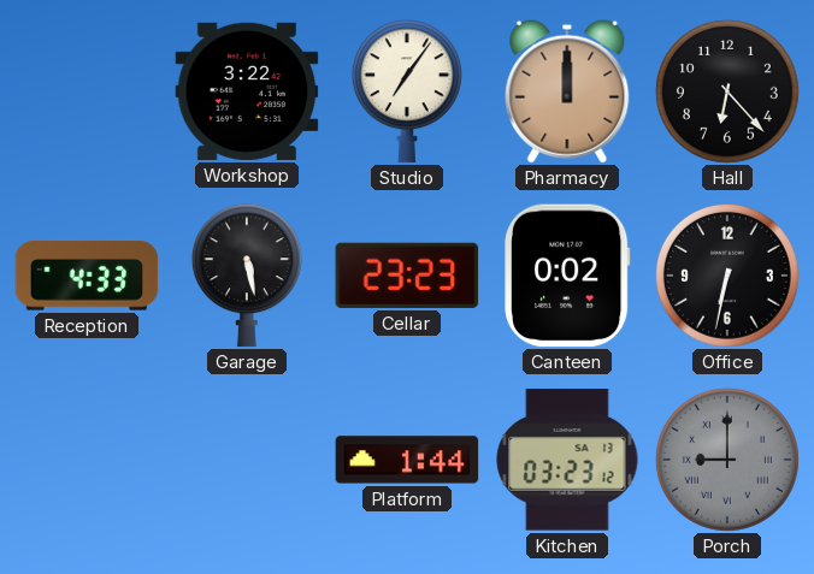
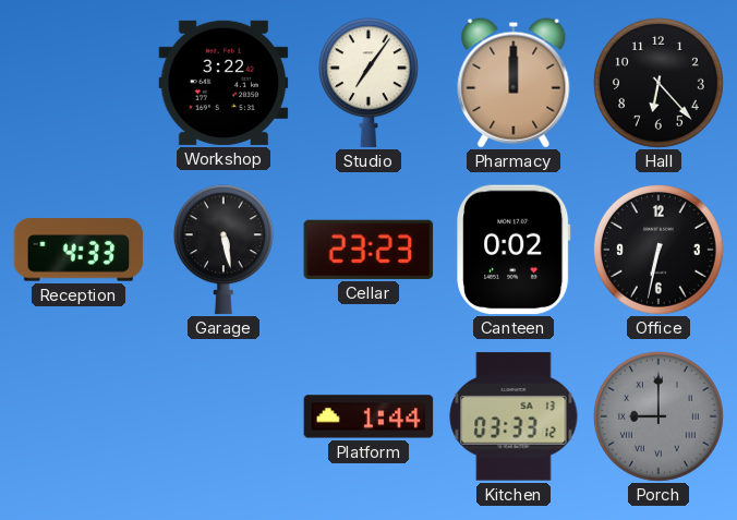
Kitchen: 03:23 -> 03:33 (514, 416)
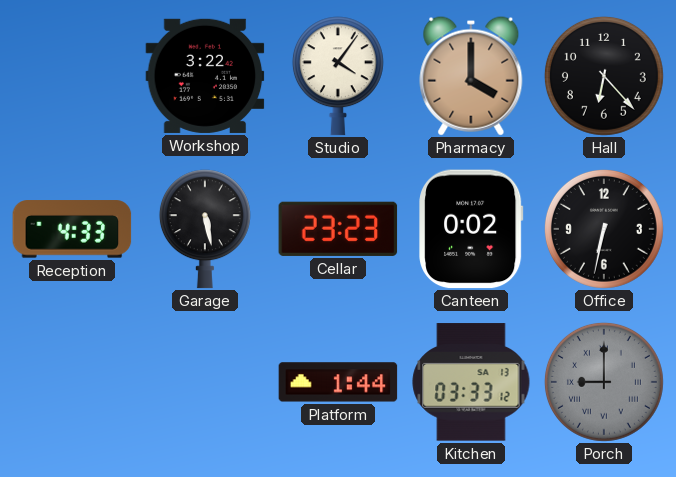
Studio: 7:06 -> 4:06 (338, 76)
Pharmacy: 12:00 -> 4:00 (471, 76)
